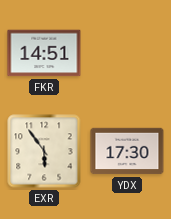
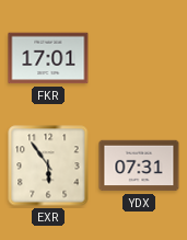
FKR: 14:51 -> 17:01 (48, 58)
YDX: 17:30 -> 07:31 (139, 165)
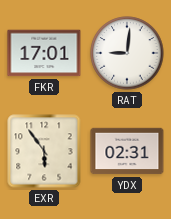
RAT: none -> 9:01 (127, 53)
YDX: 07:31 -> 02:31 (127, 151)
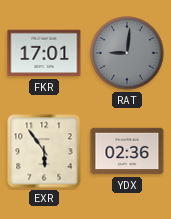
RAT dial: white -> grey (127, 53)
YDX: 02:31 -> 02:36 (127, 151)
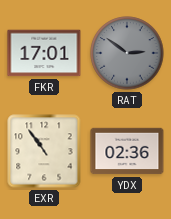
RAT: 9:01 -> 2:51 (127, 53)
EXR: 5:54 -> 10:54 (44, 151)
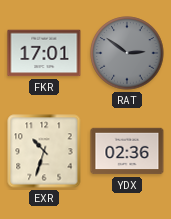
EXR: 10:54 -> 10:33 (44, 151)
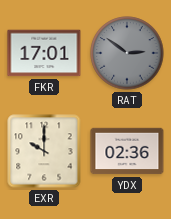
EXR: 10:33 -> 10:00 (44, 151)
